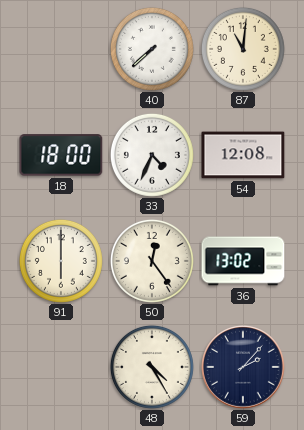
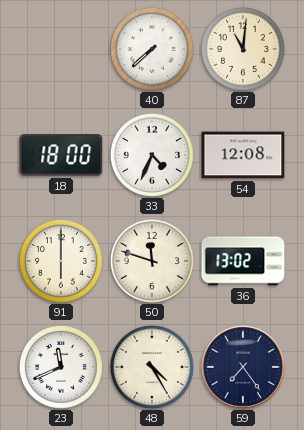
50: 12:24 -> 11:48 (152, 261)
23: none -> 11:41 (61, 367)
59: 2:07 -> 7:24 (244, 368)
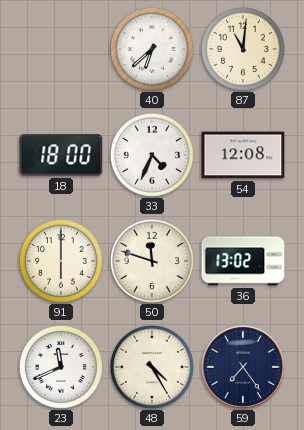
40: 7:38 -> 6:38 (152, 49)
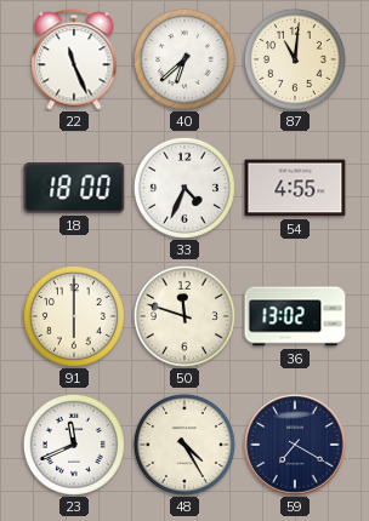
22: none -> 11:26 (74, 59)
54: 12:08 -> 4:55 (295, 188)
59: 7:24 -> 7:20 (296, 446)
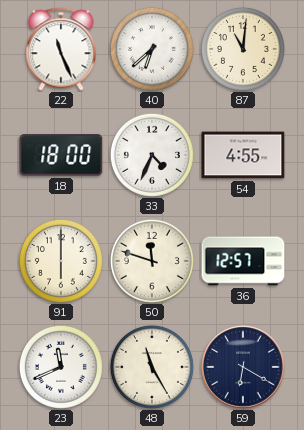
36: 13:02 -> 12:57 (243, 261)
48: 4:25 -> 11:25 (152, 367)
59: 7:20 -> 6:20 (244, 368)
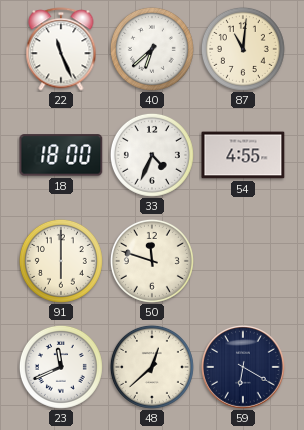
36: 12:57 -> none (243, 261)
48: 11:25 -> 12:38 (152, 367)
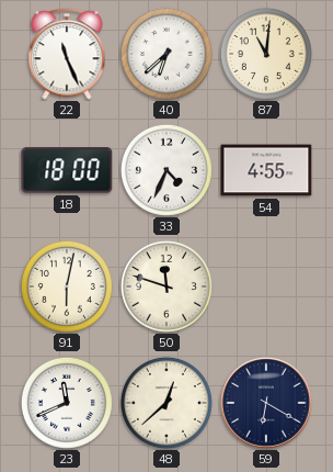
91: 6:00 -> 6:02 (67, 286)
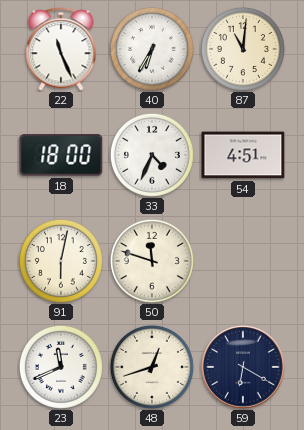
40: 6:38 -> 6:35 (152, 49)
54: 4:55 -> 4:51 (243, 155)
48: 12:38 -> 12:42 (152, 367)
